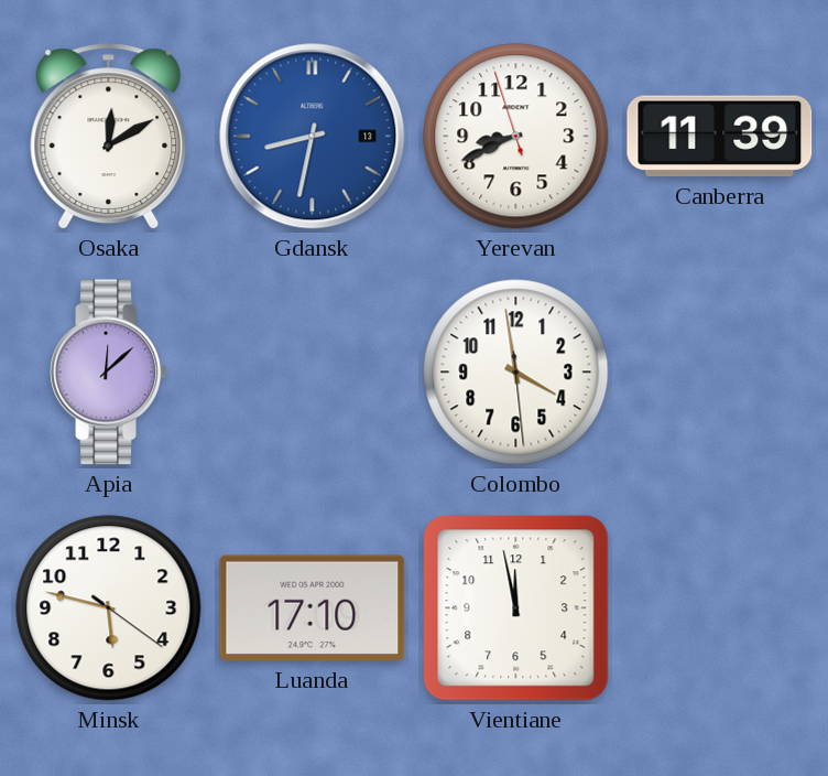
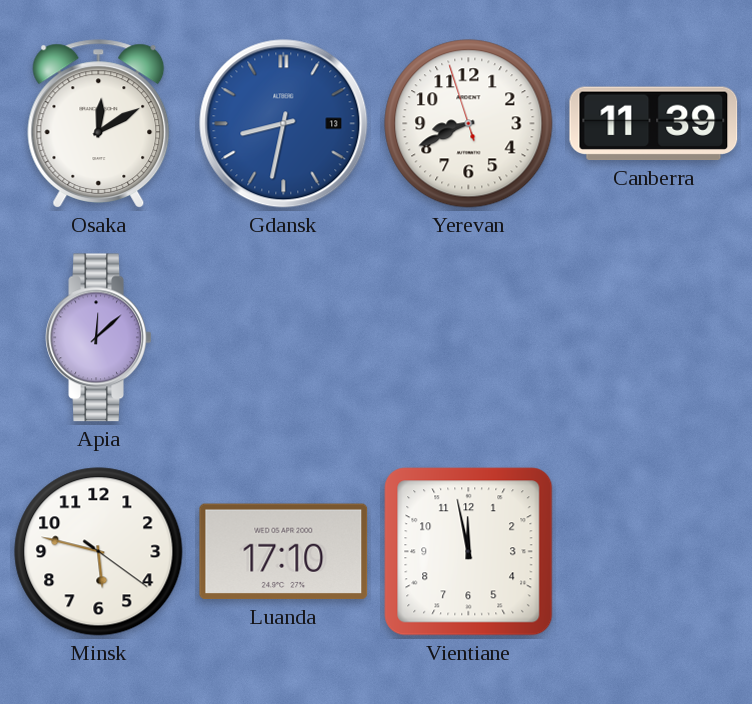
Colombo: 3:58 -> none (516, 373)
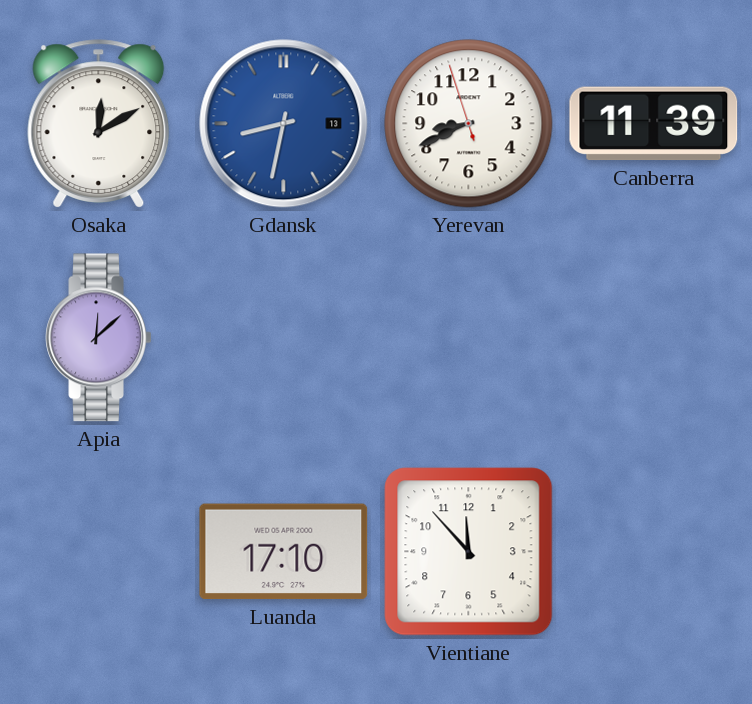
Minsk: 5:47 -> none (99, 552)
Vientiane: 11:58 -> 11:53 (469, 552)
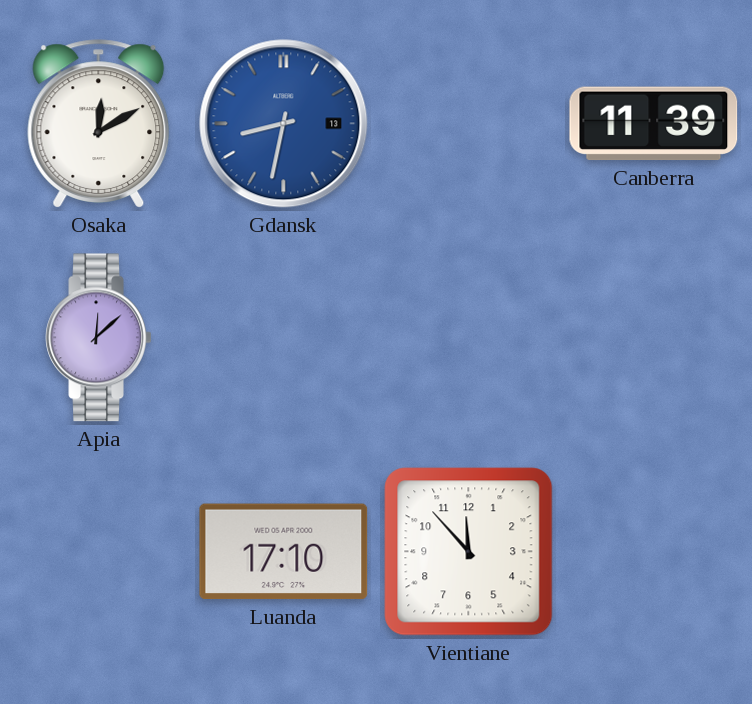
Yerevan: 8:40 -> none (469, 124)
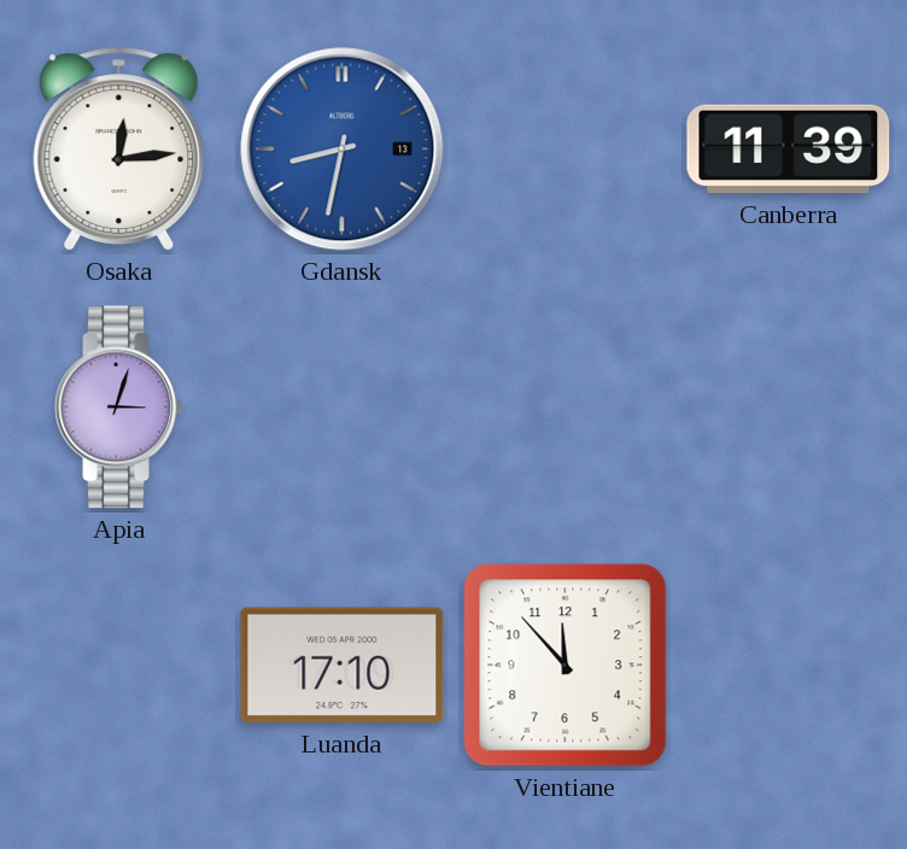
Osaka: 12:10 -> 12:14 (119, 150)
Apia: 12:08 -> 3:03 (119, 408)
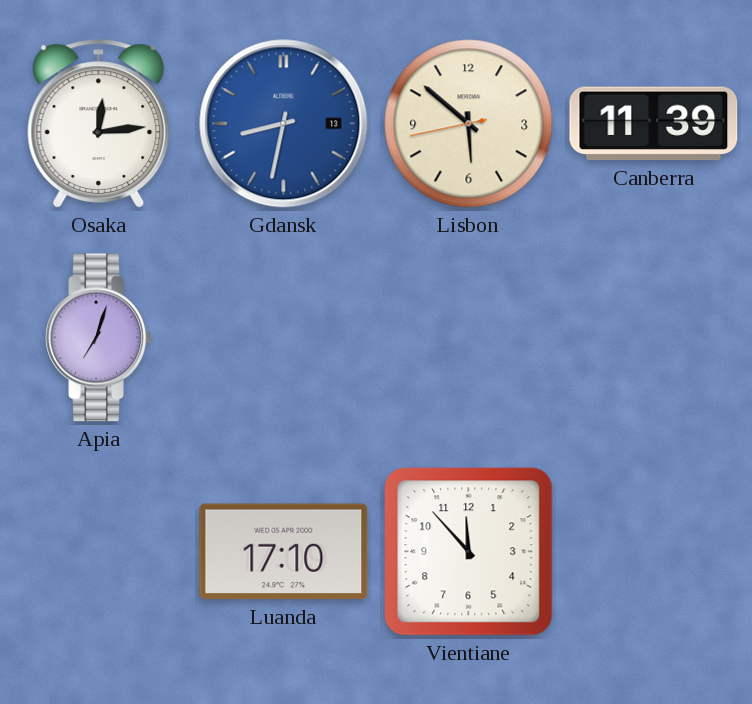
Lisbon: none -> 5:51 (469, 124)
Apia: 3:03 -> 7:03 (99, 338)
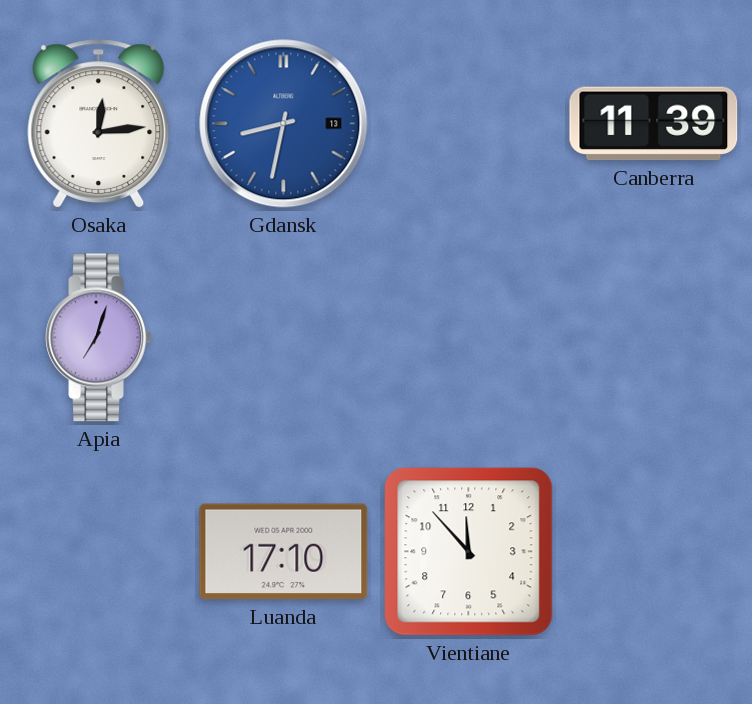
Lisbon: 5:51 -> none (469, 124)
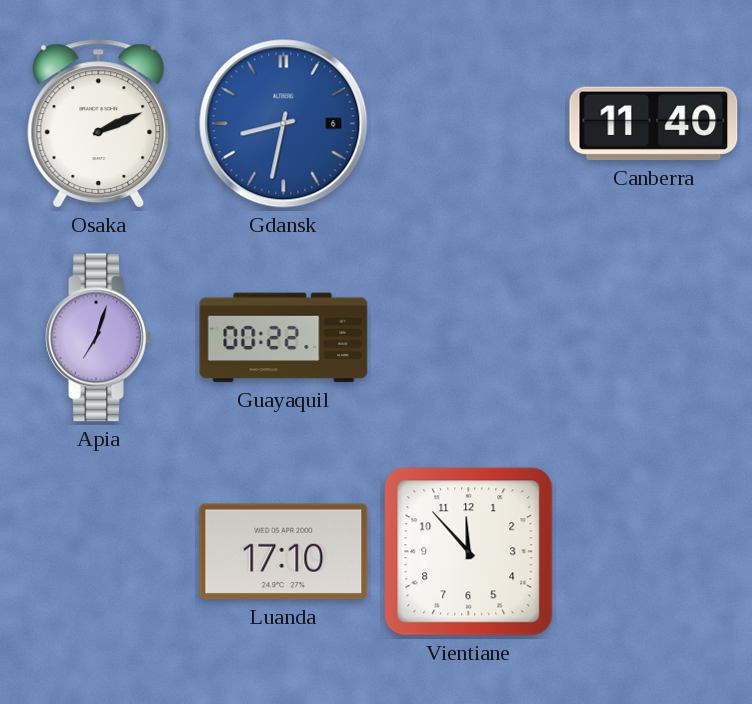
Osaka: 12:14 -> 2:11 (99, 124)
Gdansk date: 13 -> 6 (284, 124)
Canberra: 11:39 -> 11:40 (654, 124)
Guayaquil: none -> 00:22 (284, 338)
